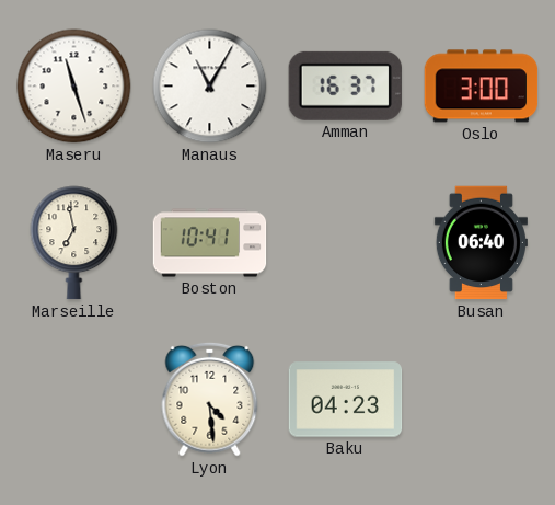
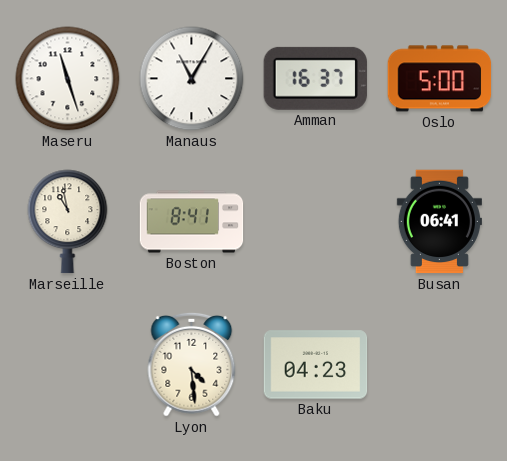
Oslo: 3:00 -> 5:00 (440, 79)
Marseille: 6:58 -> 10:58 (68, 222)
Boston: 10:41 -> 8:41 (192, 222)
Busan: 06:40 -> 06:41 (439, 222)
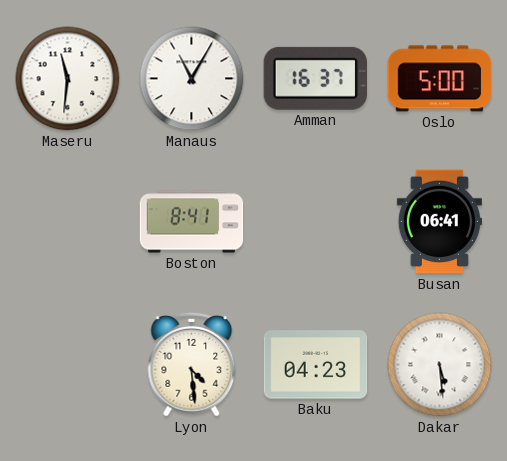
Maseru: 11:27 -> 11:31 (68, 79)
Marseille: 10:58 -> none (68, 222)
Dakar: none -> 5:29 (440, 365)
